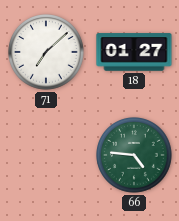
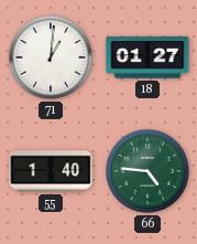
71: 7:08 -> 1:01 (52, 59)
55: none -> 1:40 (51, 171)
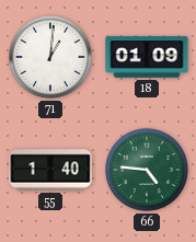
18: 01:27 -> 01:09 (147, 57)
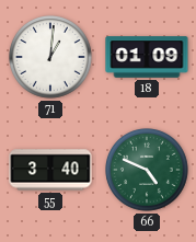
55: 1:40 -> 3:40 (50, 170)
66: 4:46 -> 4:49 (148, 171)
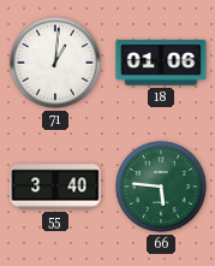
18: 01:09 -> 01:06 (161, 63)
66: 4:49 -> 5:46 (162, 188)
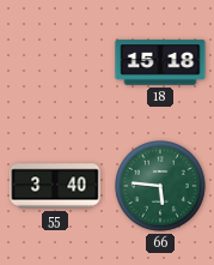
71: 1:01 -> none (56, 64)
18: 01:06 -> 15:18 (160, 62)
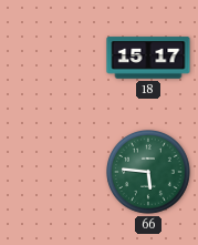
18: 15:18 -> 15:17 (148, 58)
55: 3:40 -> none (55, 186)
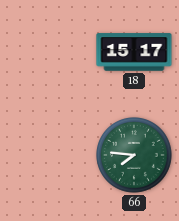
66: 5:46 -> 7:46 (135, 156)
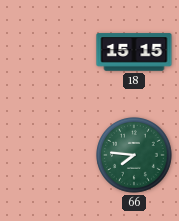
18: 15:17 -> 15:15 (134, 52)
